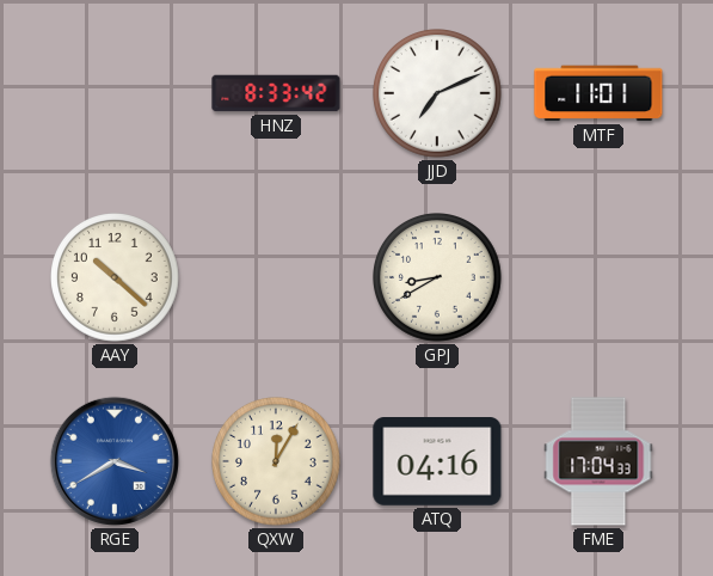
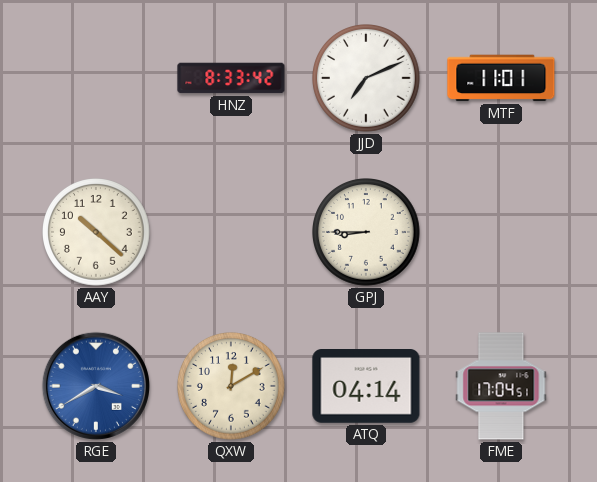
GPJ: 8:40 -> 8:45 (367, 233)
QXW: 12:05 -> 12:10 (232, 387)
ATQ: 04:16 -> 04:14 (366, 387)
FME: 17:04:33 -> 17:04:51 (501, 386)
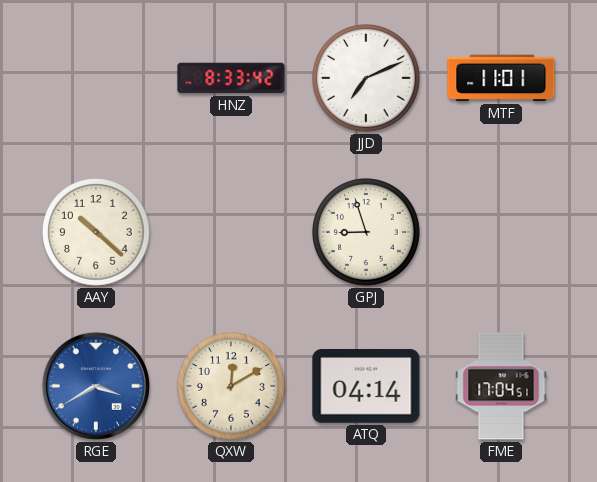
GPJ: 8:45 -> 8:57 (367, 233)
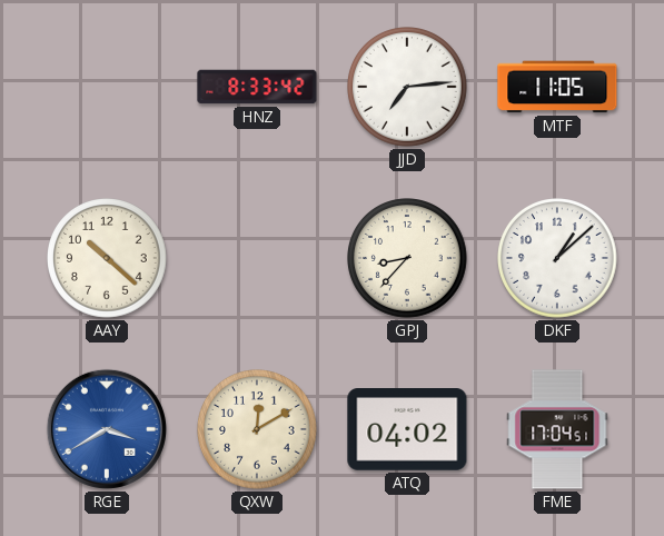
JJD: 7:11 -> 7:14 (408, 88)
MTF: 11:01 -> 11:05 (557, 87)
GPJ: 8:57 -> 8:37 (408, 259)
DKF: none -> 1:08 (558, 259)
ATQ: 04:14 -> 04:02 (407, 430)
